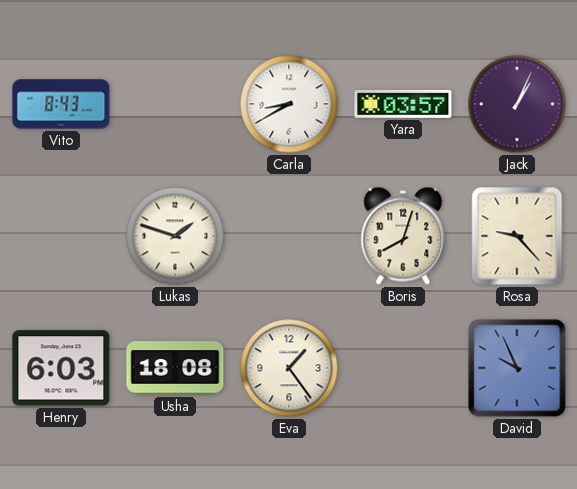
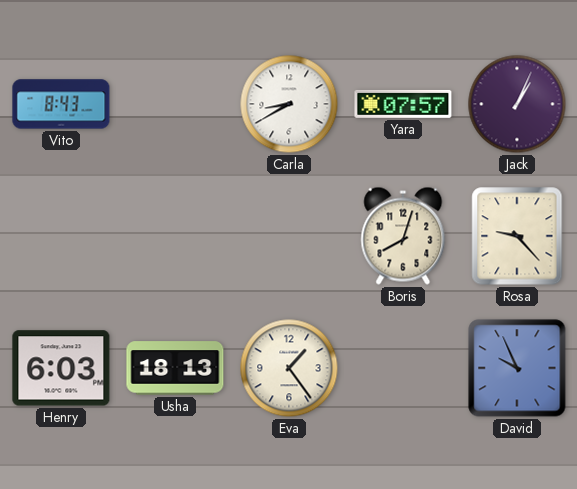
Yara: 03:57 -> 07:57 (403, 104)
Lukas: 1:48 -> none (175, 236)
Usha: 18:08 -> 18:13 (175, 368)
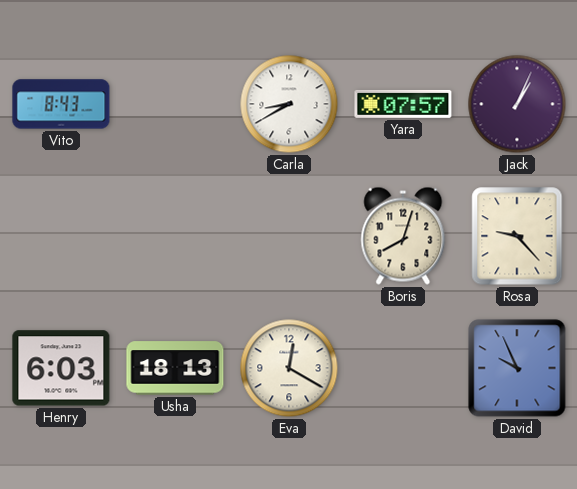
Eva: 1:24 -> 12:20 (289, 368)
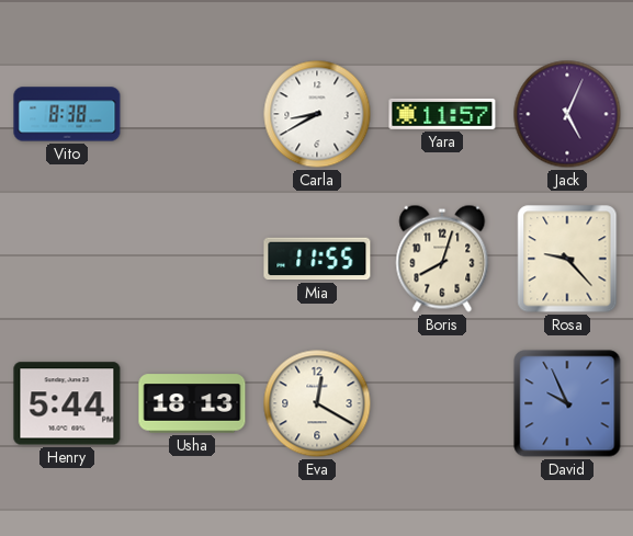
Vito: 8:43 -> 8:38 (67, 114)
Yara: 07:57 -> 11:57 (442, 114)
Jack: 1:04 -> 5:04 (567, 114)
Mia: none -> 11:55 (317, 259)
Henry: 6:03 -> 5:44 (67, 403)
